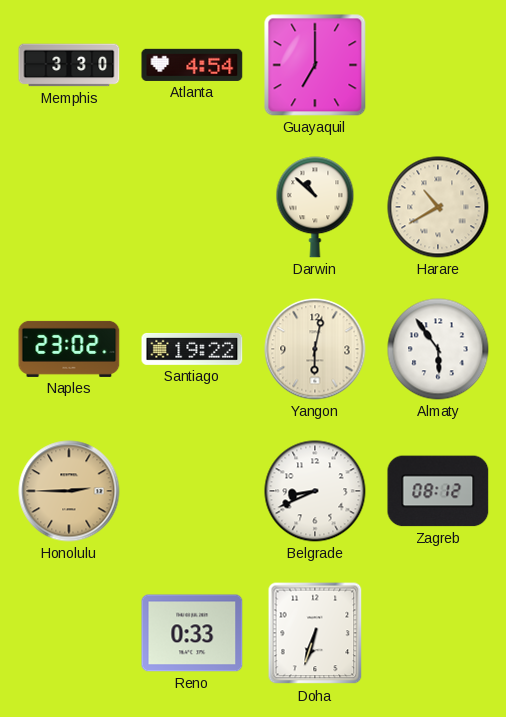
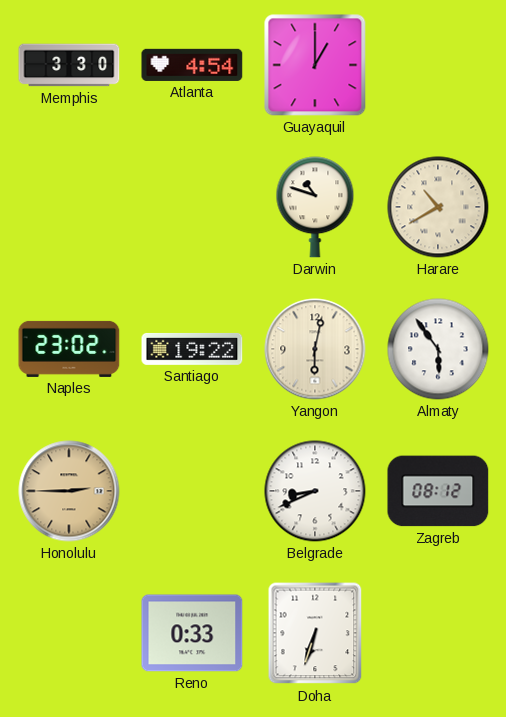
Guayaquil: 7:00 -> 1:00 (315, 65)
Darwin: 10:52 -> 10:48 (315, 207)
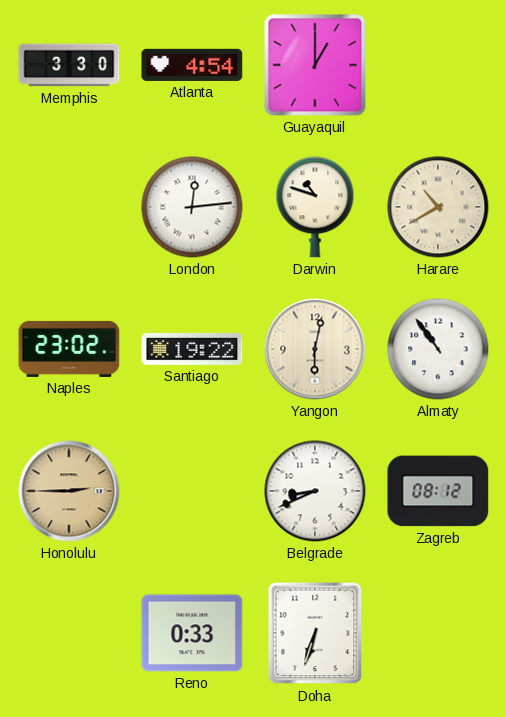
London: none -> 12:14 (192, 207)
Almaty: 5:54 -> 10:54 (438, 349)
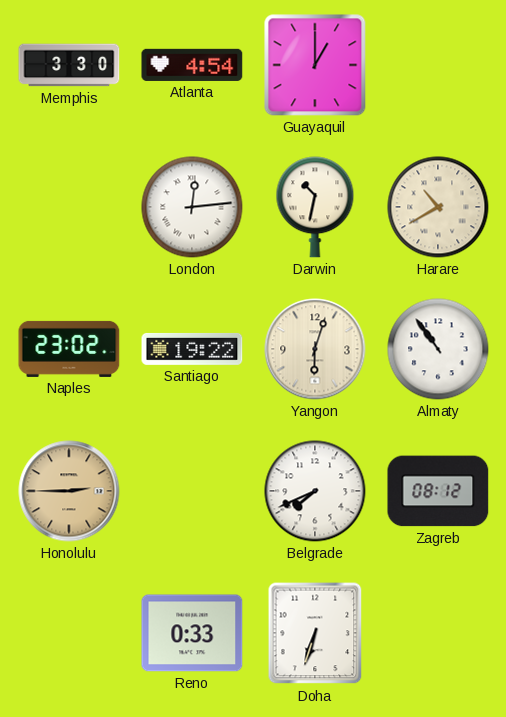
Darwin: 10:48 -> 10:32 (315, 207)
Yangon: 6:02 -> 6:03 (315, 349)
Belgrade: 8:41 -> 7:41 (315, 491)
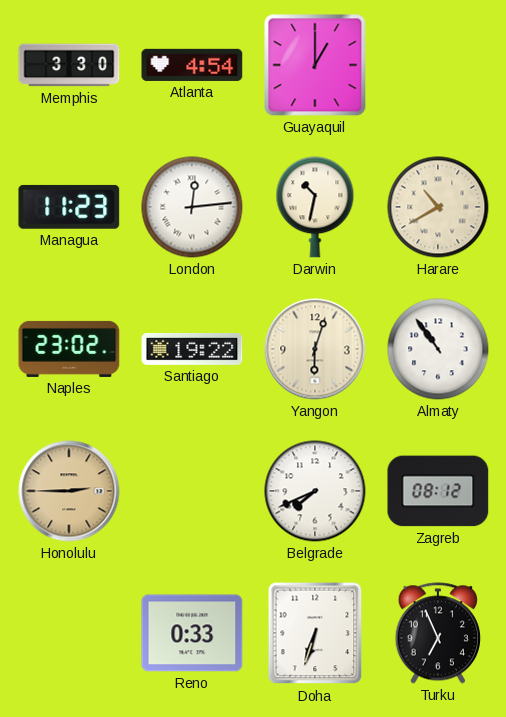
Managua: none -> 11:23 (69, 207)
Turku: none -> 6:56 (438, 633)
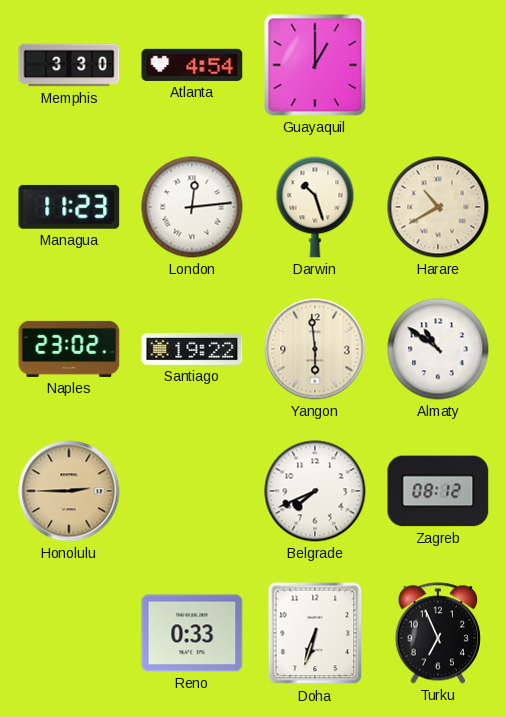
Darwin: 10:32 -> 10:27 (315, 207)
Yangon: 6:03 -> 5:59 (315, 349)
Almaty: 10:54 -> 10:51 (438, 349)
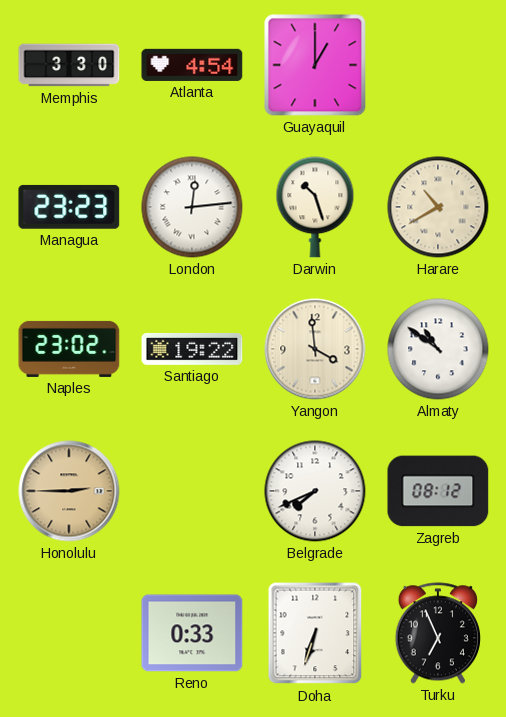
Managua: 11:23 -> 23:23 (69, 207)
Yangon: 5:59 -> 3:59 (315, 349)
